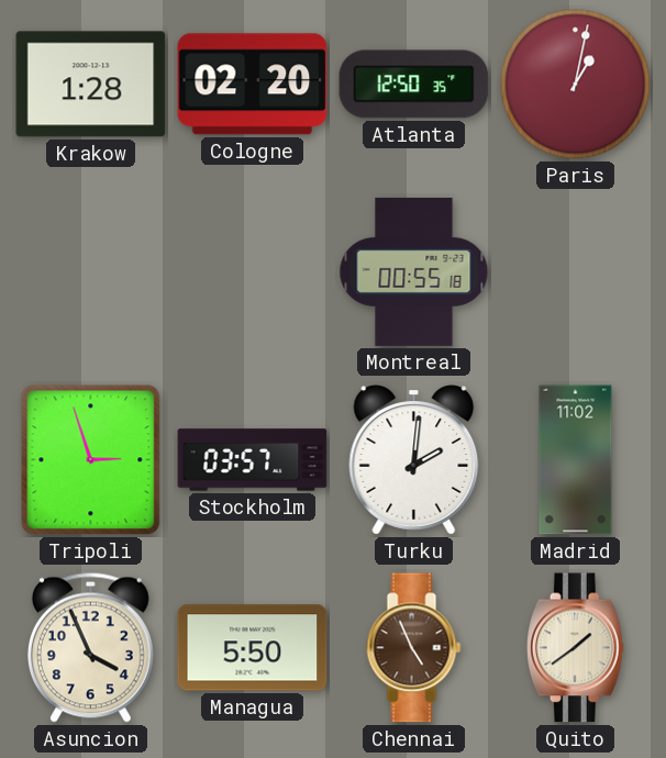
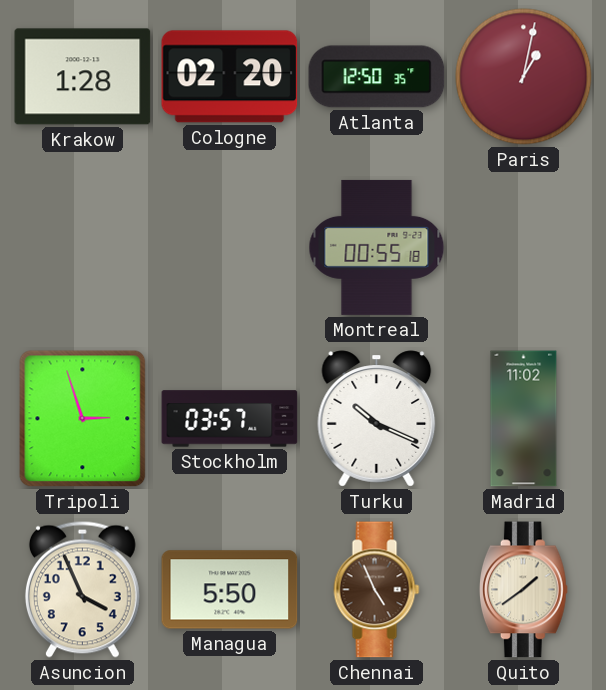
Turku: 2:01 -> 10:19 (377, 419)
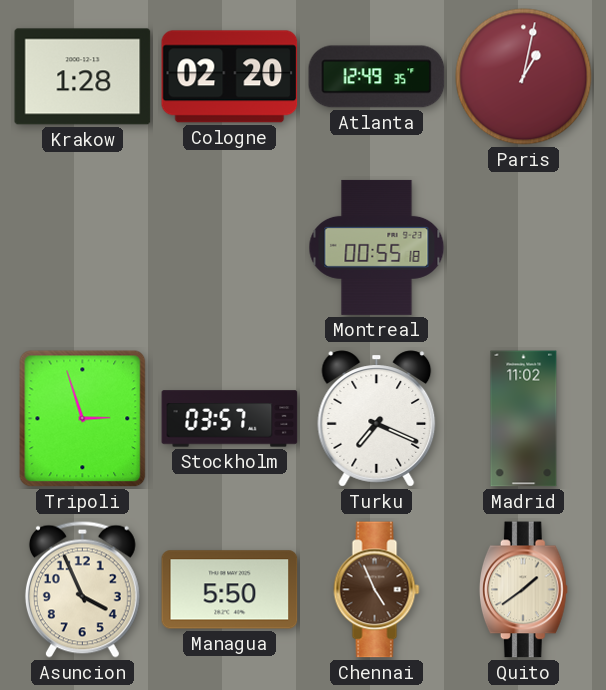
Atlanta: 12:50 -> 12:49 (377, 77)
Turku: 10:19 -> 7:19 (377, 419)
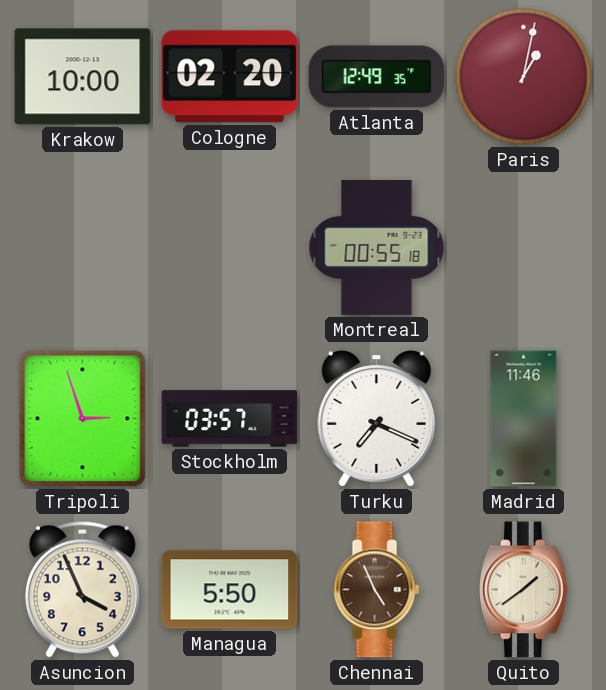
Krakow: 1:28 -> 10:00 (83, 77)
Madrid: 11:02 -> 11:46 (524, 419)
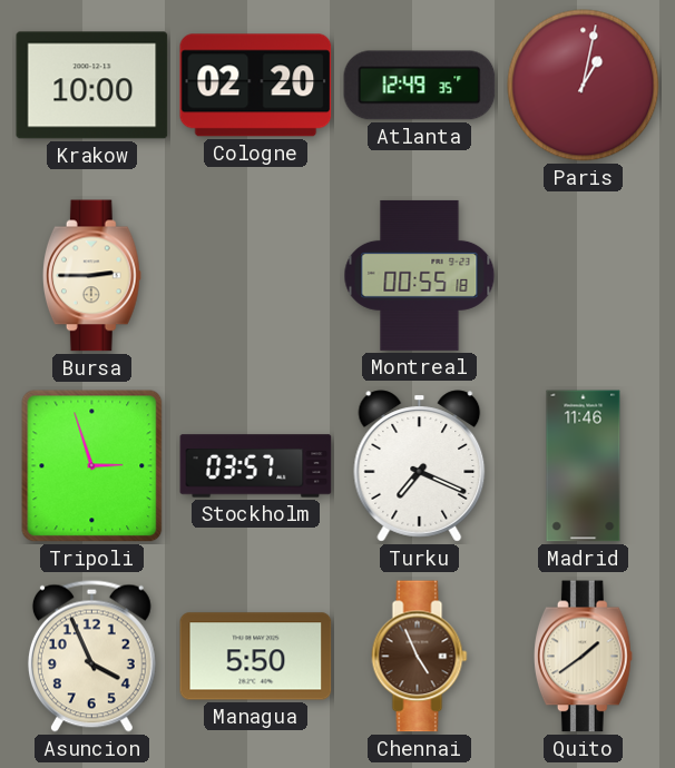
Bursa: none -> 2:45 (91, 276)
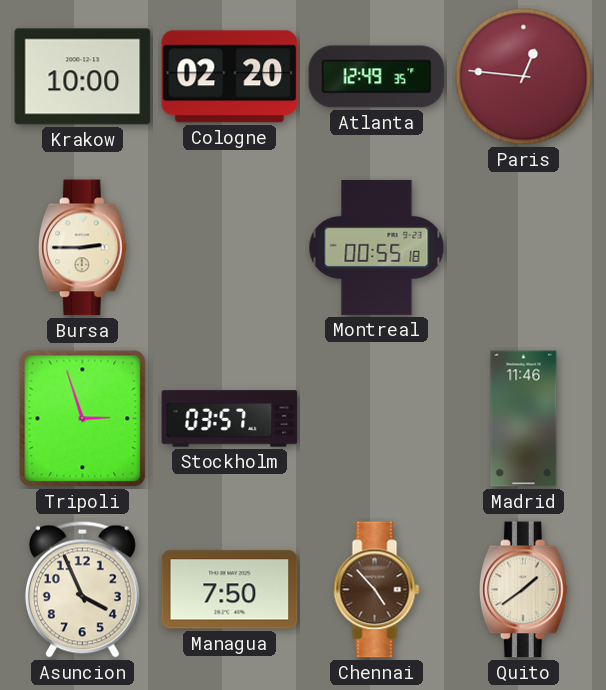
Paris: 1:02 -> 12:46 (524, 77)
Turku: 7:19 -> none (420, 466)
Managua: 5:50 -> 7:50 (230, 590)
Chennai: 4:56 -> 4:53 (377, 590)
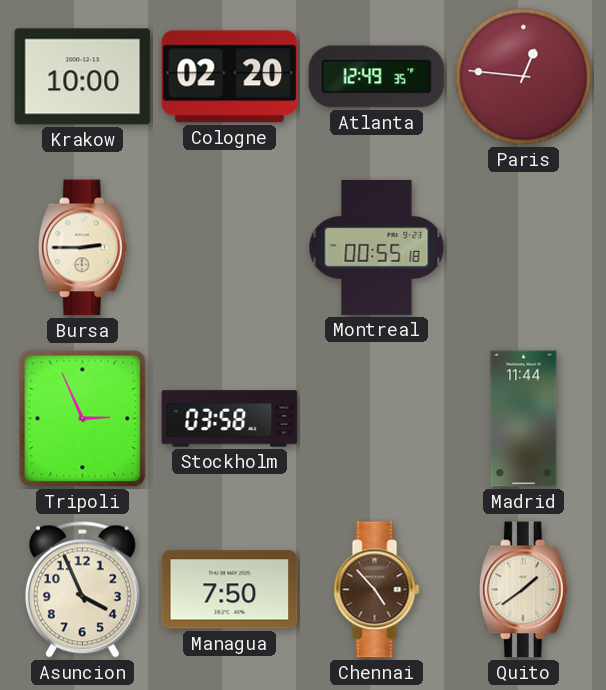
Tripoli: 2:57 -> 2:56 (83, 419)
Stockholm: 03:57 -> 03:58 (230, 419)
Madrid: 11:46 -> 11:44 (524, 419)
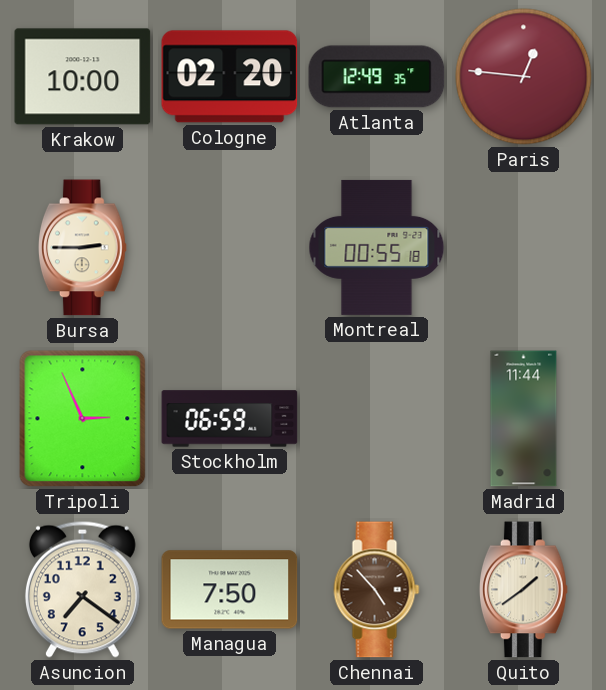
Stockholm: 03:58 -> 06:59 (230, 419)
Asuncion: 3:56 -> 7:21 (82, 589)
